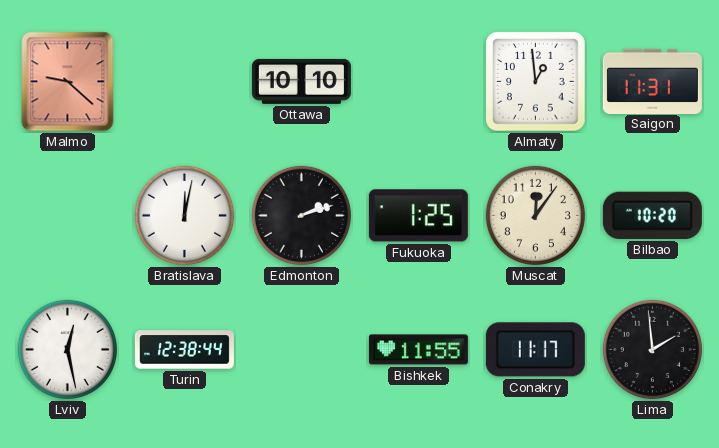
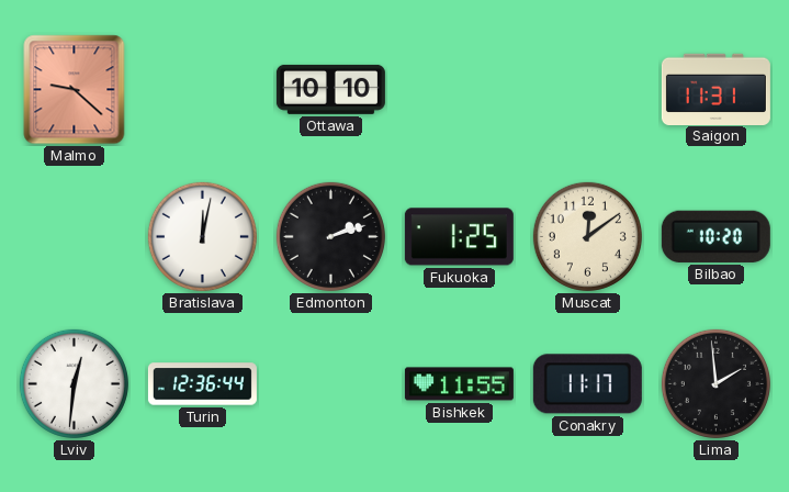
Almaty: 12:59 -> none (536, 82)
Muscat: 12:06 -> 12:09 (587, 236)
Lviv: 12:28 -> 12:31 (74, 383)
Turin: 12:38 -> 12:36 (202, 384)
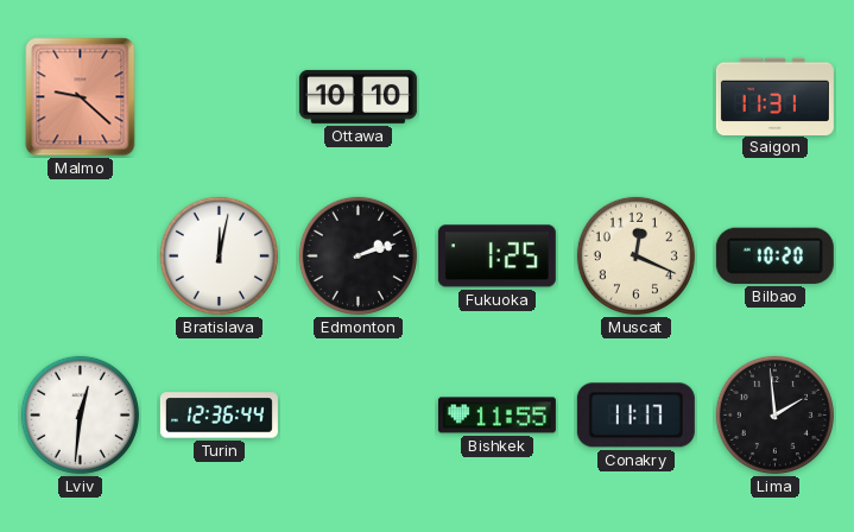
Muscat: 12:09 -> 12:19 (635, 255)
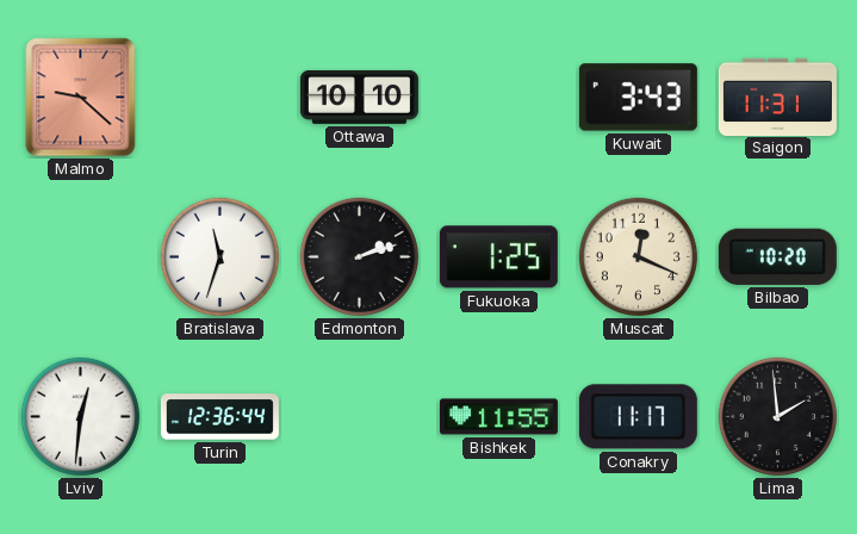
Kuwait: none -> 3:43 (638, 98)
Bratislava: 12:02 -> 11:33 (219, 256)
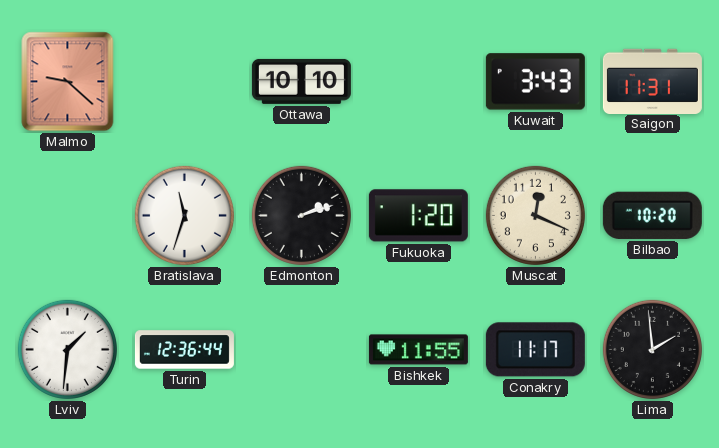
Fukuoka: 1:25 -> 1:20 (418, 216)
Lviv: 12:31 -> 1:31 (67, 349)
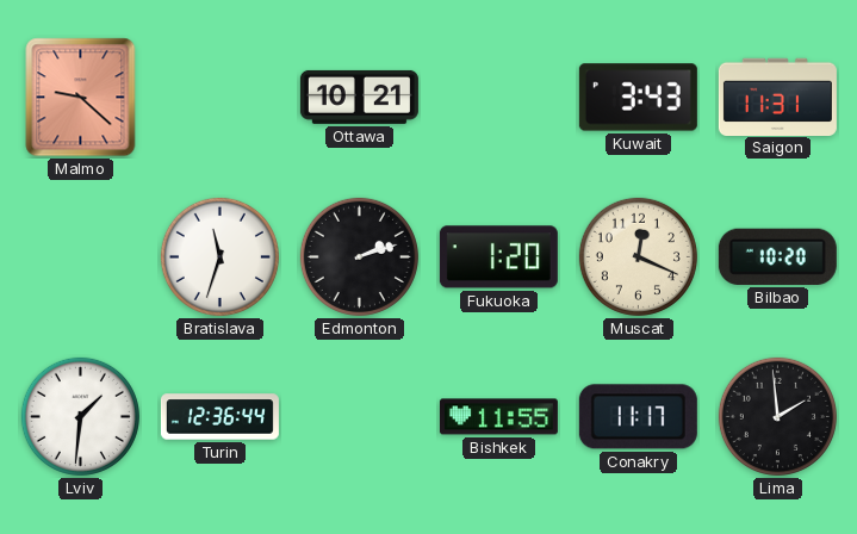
Ottawa: 10:10 -> 10:21 (359, 97)
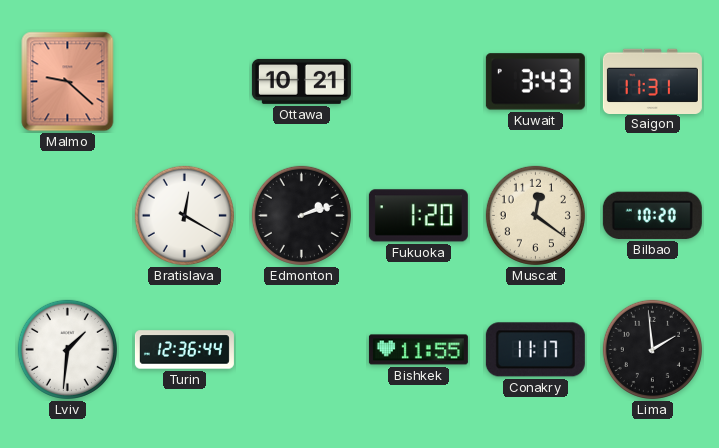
Bratislava: 11:33 -> 12:20 (184, 215)
Muscat: 12:19 -> 12:21 (535, 215)
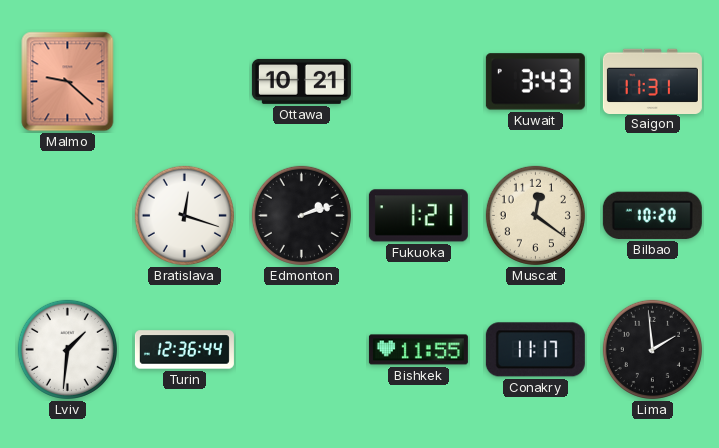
Bratislava: 12:20 -> 12:18 (184, 215)
Fukuoka: 1:20 -> 1:21 (418, 216)
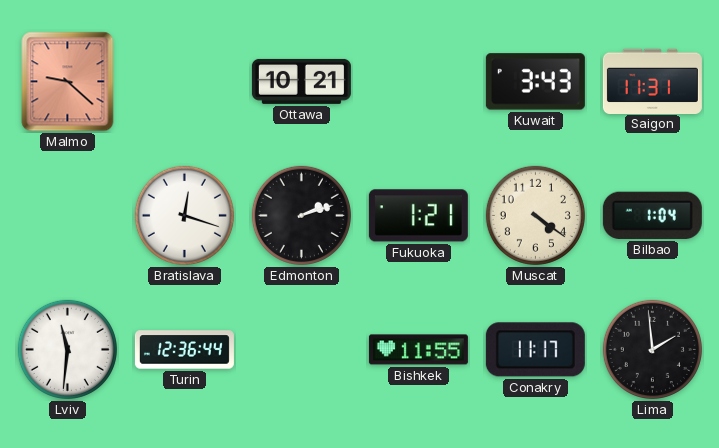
Muscat: 12:21 -> 4:21 (535, 215)
Bilbao: 10:20 -> 1:04 (652, 215)
Lviv: 1:31 -> 11:31 (67, 349)
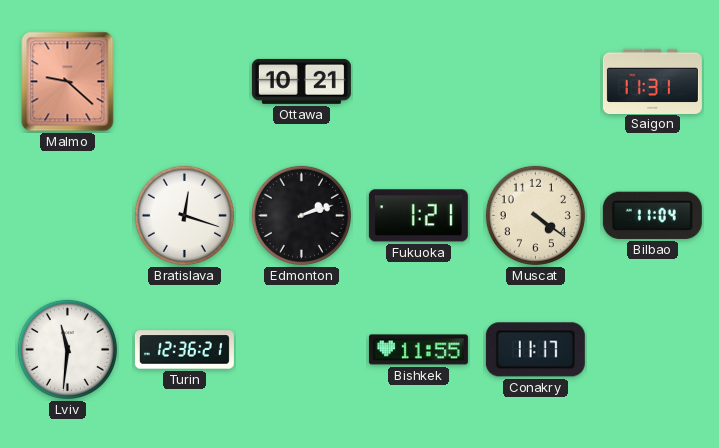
Kuwait: 3:43 -> none (535, 82)
Bilbao: 1:04 -> 11:04 (652, 215)
Turin: 12:36:44 -> 12:36:21 (184, 350)
Lima: 1:59 -> none (652, 349)
